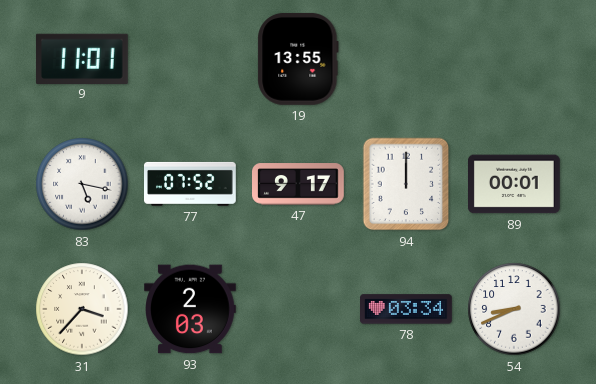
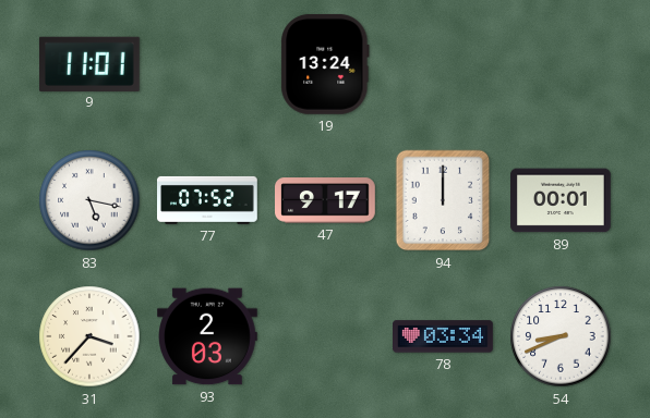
19: 13:55 -> 13:24 (325, 64)
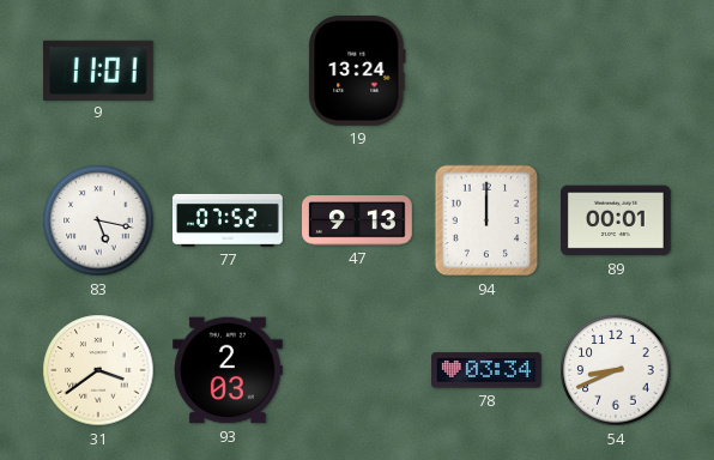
47: 9:17 -> 9:13 (358, 220)
31: 3:37 -> 3:39 (98, 370)
